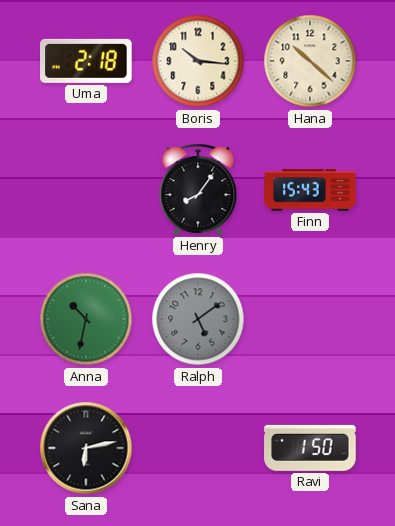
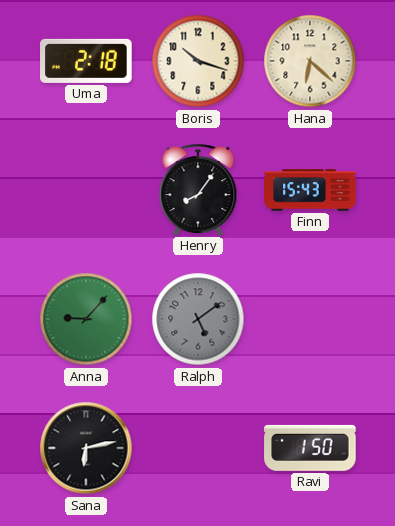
Boris: 10:16 -> 10:18 (198, 61)
Hana: 10:22 -> 6:22 (310, 61)
Anna: 10:32 -> 9:07 (86, 319)
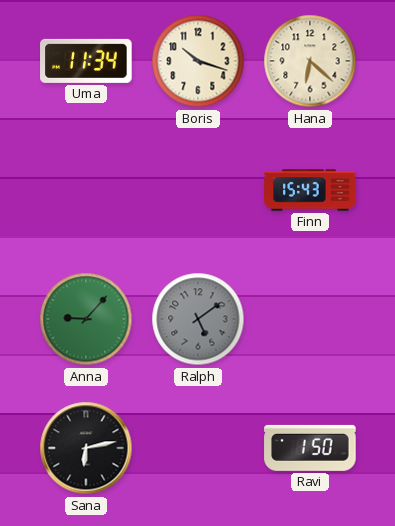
Uma: 2:18 -> 11:34 (86, 61)
Henry: 8:06 -> none (198, 189)
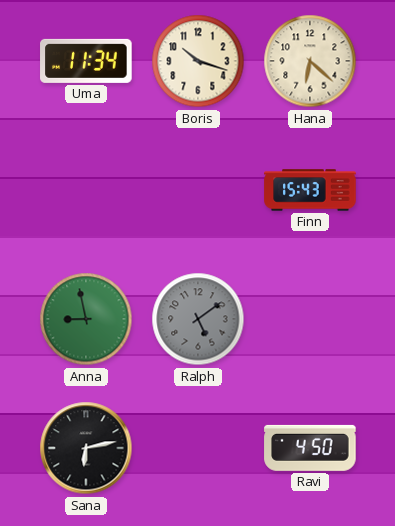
Anna: 9:07 -> 8:58 (86, 319)
Ravi: 1:50 -> 4:50 (310, 448)
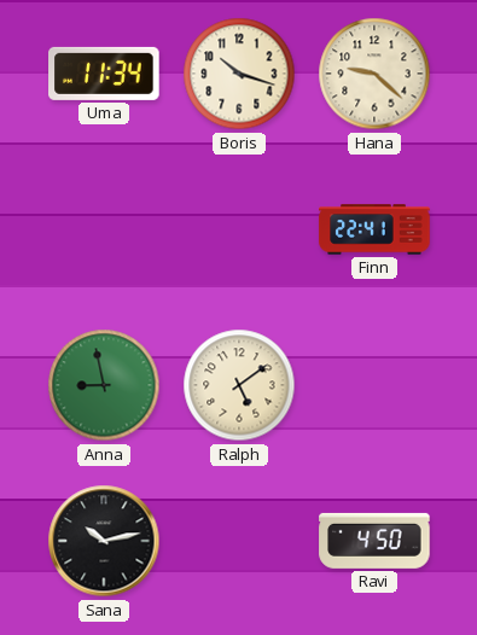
Hana: 6:22 -> 9:22 (374, 74)
Finn: 15:43 -> 22:41 (374, 229)
Ralph dial: grey -> cream (239, 385)
Sana: 6:13 -> 10:13 (104, 541)
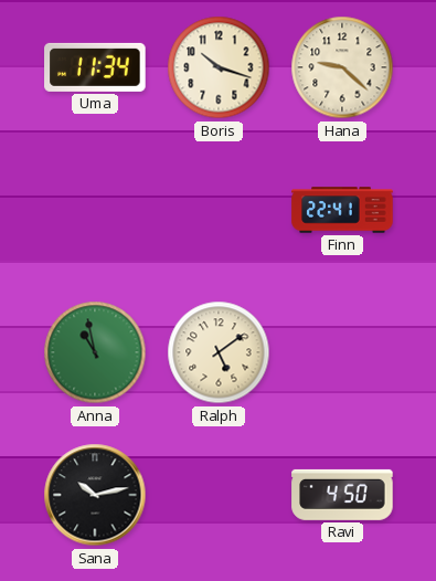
Anna: 8:58 -> 10:58 (95, 352)
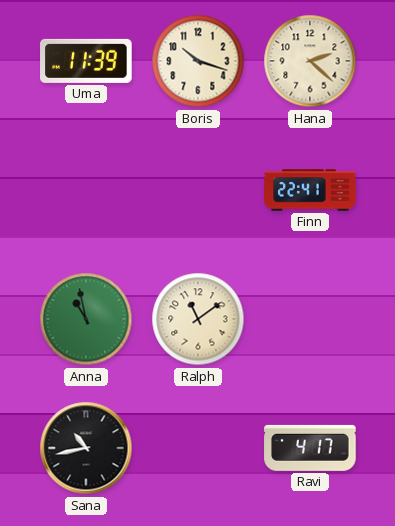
Uma: 11:34 -> 11:39 (86, 61)
Hana: 9:22 -> 2:22 (310, 61)
Ralph: 5:09 -> 11:09 (198, 319)
Sana: 10:13 -> 10:43 (86, 448)
Ravi: 4:50 -> 4:17 (310, 448)
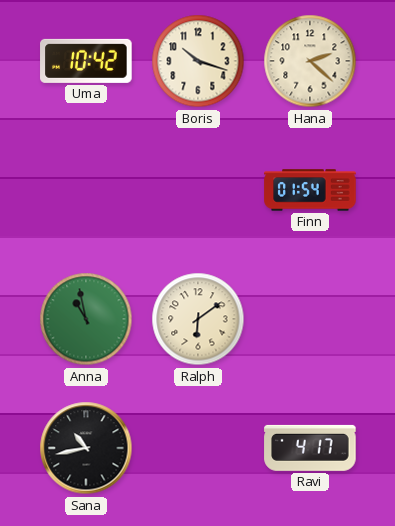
Uma: 11:39 -> 10:42 (86, 61)
Finn: 22:41 -> 01:54 (310, 190)
Ralph: 11:09 -> 6:09 (198, 319)
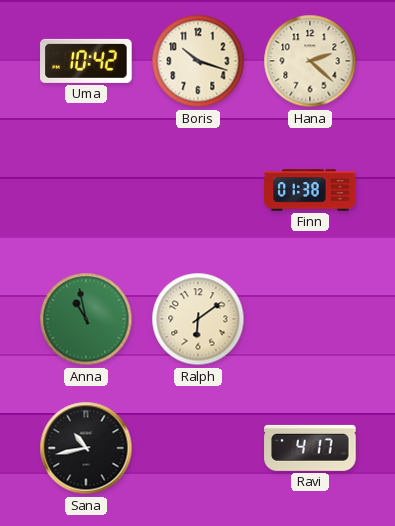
Finn: 01:54 -> 01:38 (310, 190)
